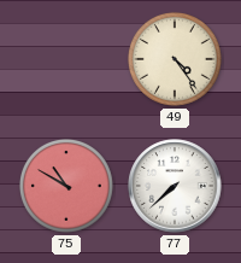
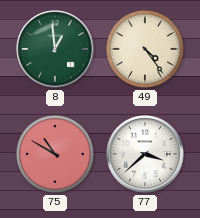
8: none -> 12:59 (55, 49)
77: 7:38 -> 3:38 (145, 154)
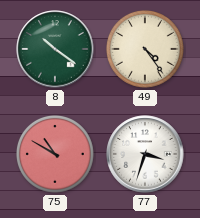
8: 12:59 -> 10:21 (55, 49)
77: 3:38 -> 3:33 (145, 154)
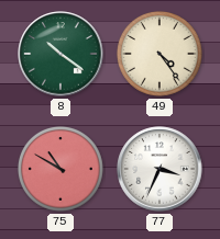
77: 3:33 -> 3:34 (159, 169)
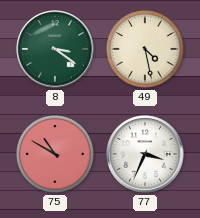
8: 10:21 -> 3:21 (55, 49)
49: 4:24 -> 4:28 (145, 49)
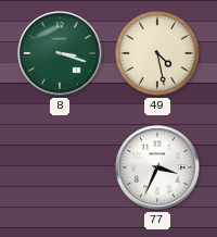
8: 3:21 -> 3:18 (60, 53)
75: 10:50 -> none (55, 154)
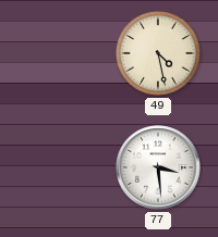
8: 3:18 -> none (60, 53)
77: 3:34 -> 3:29 (158, 167)
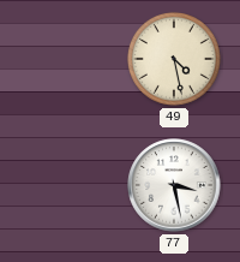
77: 3:29 -> 3:28 (174, 185)
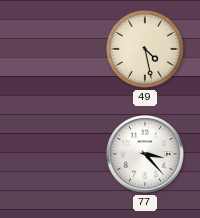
77: 3:28 -> 3:23 (145, 154)
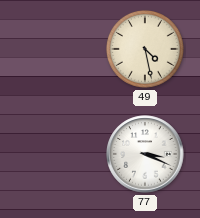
77: 3:23 -> 3:19 (145, 154)
